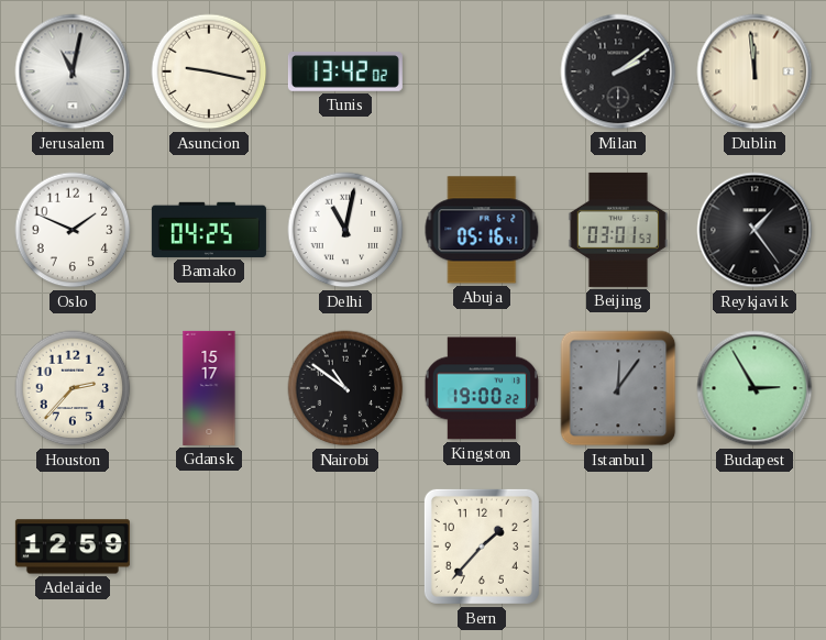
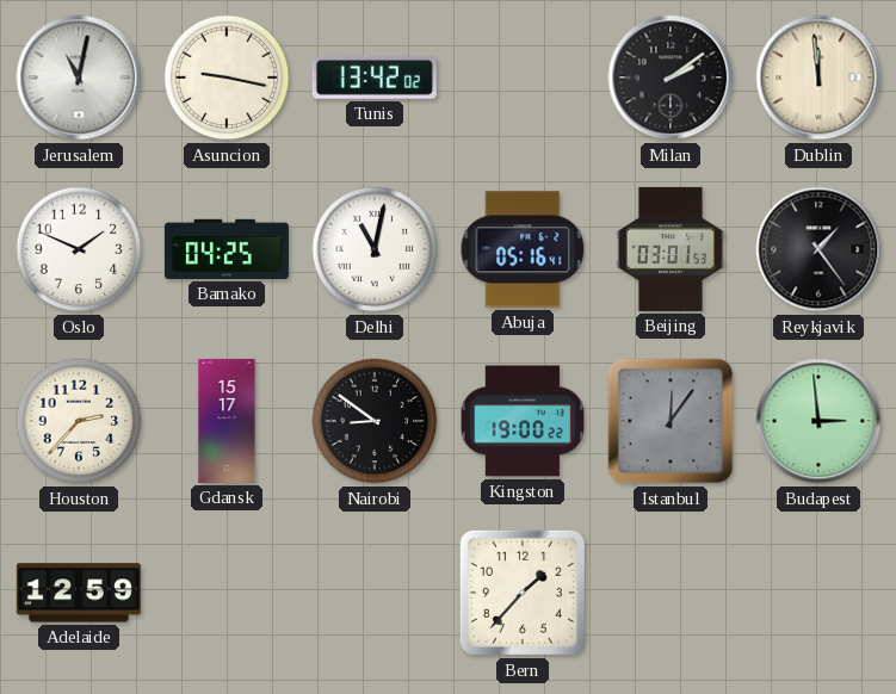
Nairobi: 10:51 -> 8:51 (375, 421)
Budapest: 2:55 -> 2:59 (818, 421)
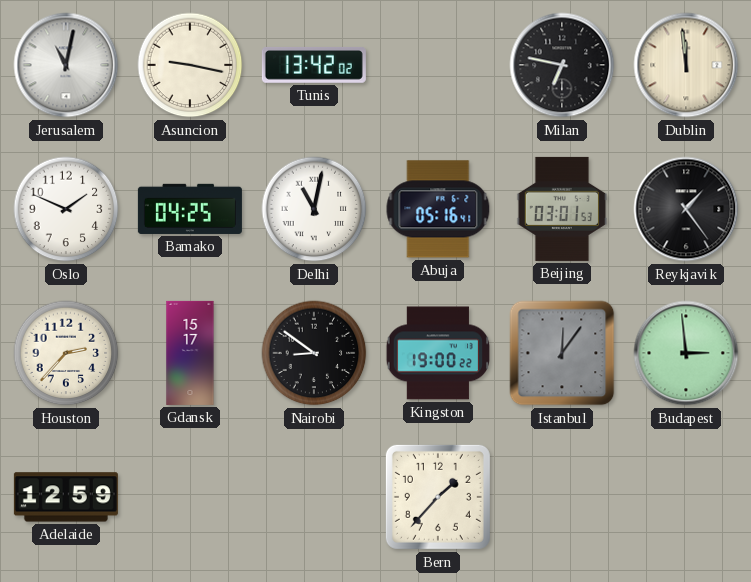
Milan: 2:09 -> 6:47 (562, 65)
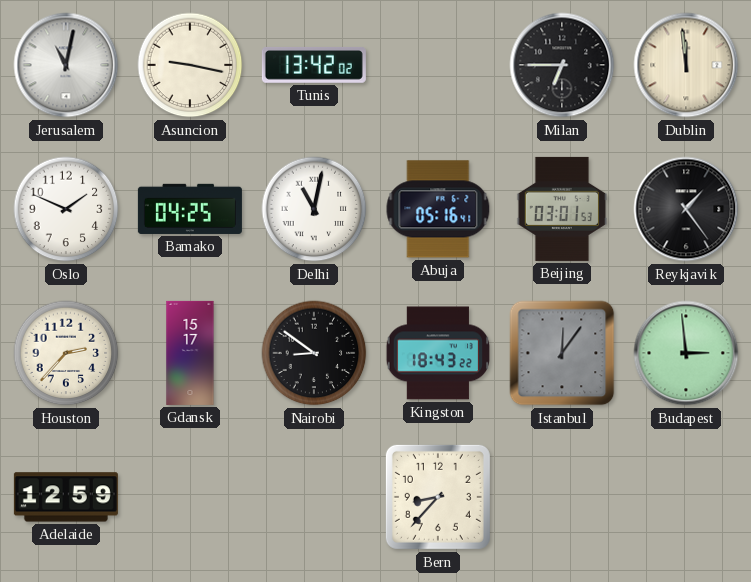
Milan: 6:47 -> 6:45 (562, 65)
Kingston: 19:00 -> 18:43 (437, 353)
Bern: 1:37 -> 8:37 (438, 497)
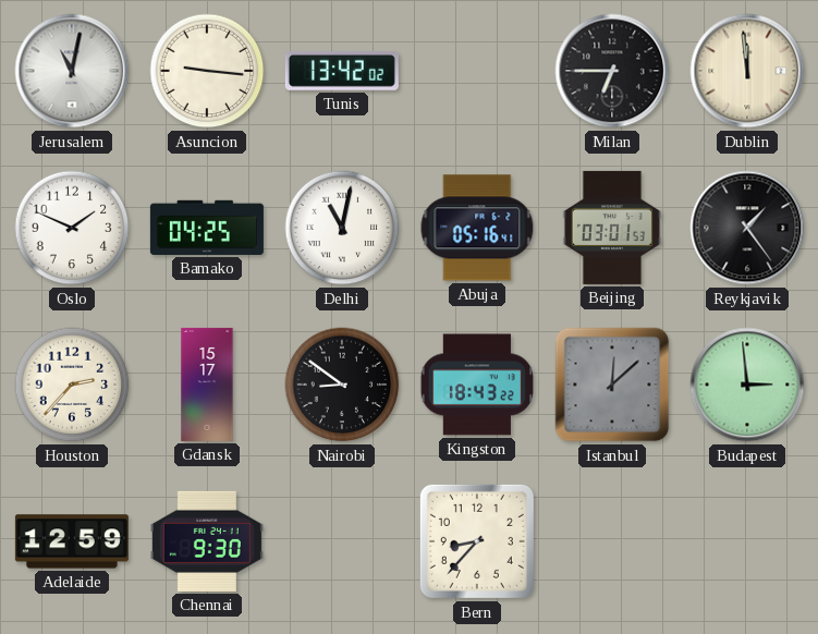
Asuncion: 9:17 -> 9:16 (207, 71)
Istanbul: 12:06 -> 12:08 (612, 385)
Chennai: none -> 9:30 (207, 541)
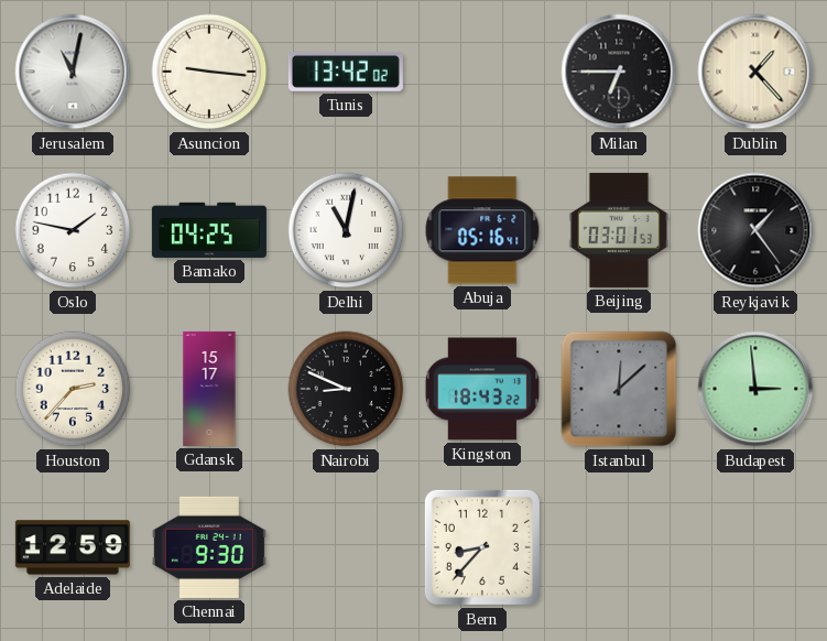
Dublin: 11:59 -> 1:23 (755, 72)
Oslo: 1:49 -> 1:47 (73, 230)
Nairobi: 8:51 -> 8:49 (346, 389)
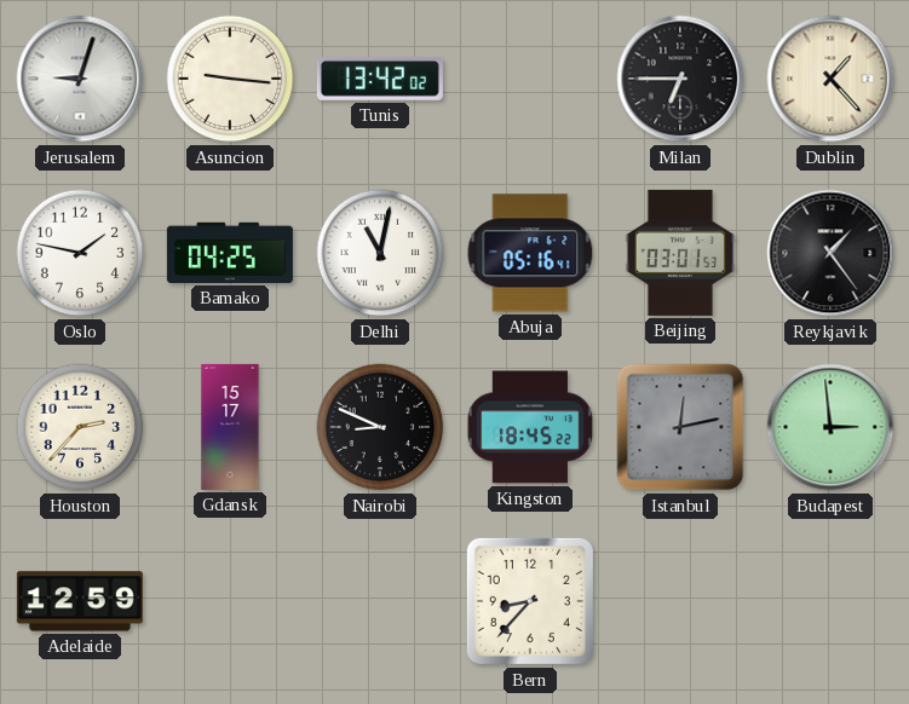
Jerusalem: 11:02 -> 9:03 (80, 79)
Kingston: 18:43 -> 18:45 (529, 427)
Istanbul: 12:08 -> 12:13 (680, 427)
Chennai: 9:30 -> none (209, 547)
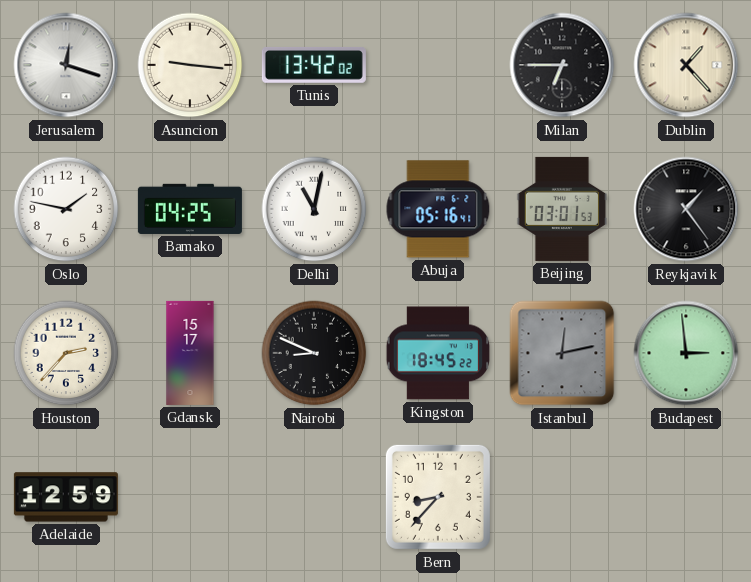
Jerusalem: 9:03 -> 12:18 (66, 65)
